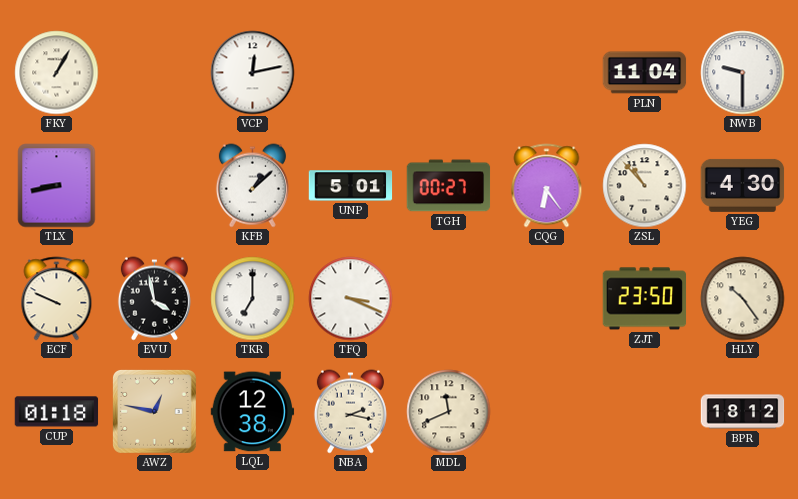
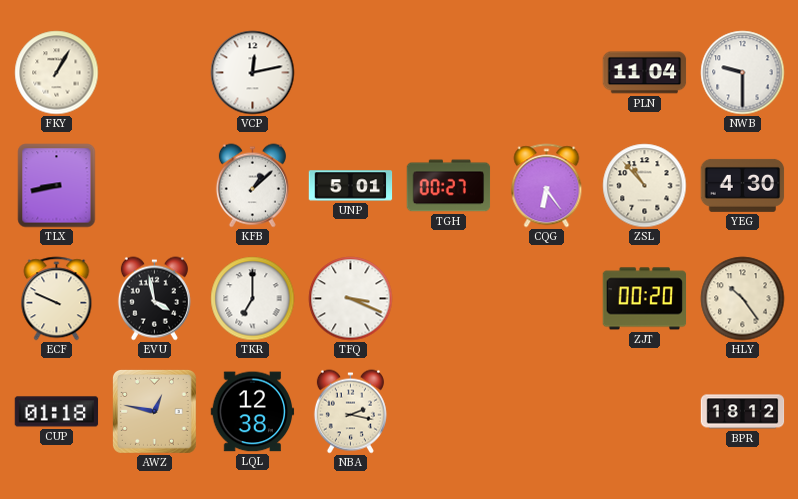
ZJT: 23:50 -> 00:20 (645, 299)
MDL: 11:41 -> none (449, 412)
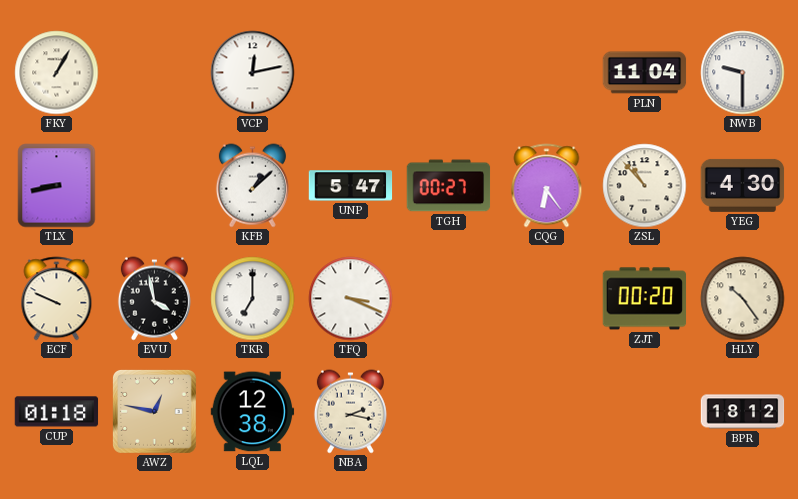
UNP: 5:01 -> 5:47 (351, 186)
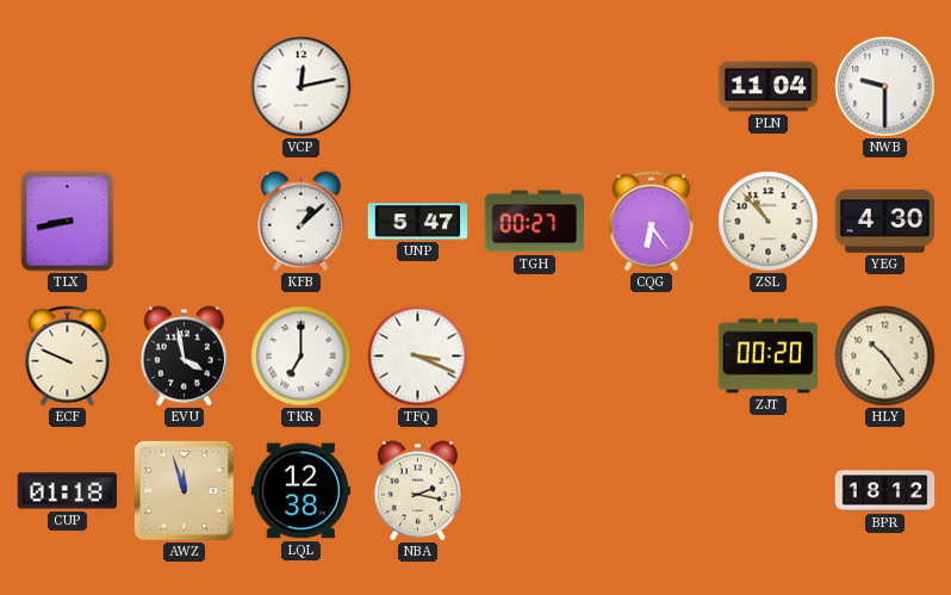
FKY: 1:05 -> none (57, 73)
AWZ: 12:47 -> 11:57 (184, 490)
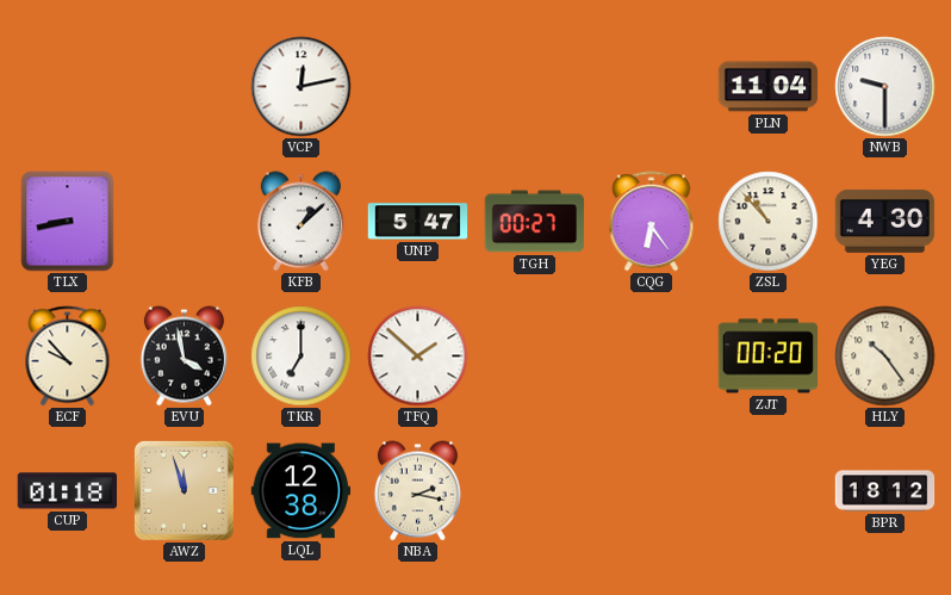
ECF: 9:49 -> 9:53 (68, 357)
TFQ: 3:19 -> 1:52 (418, 357)
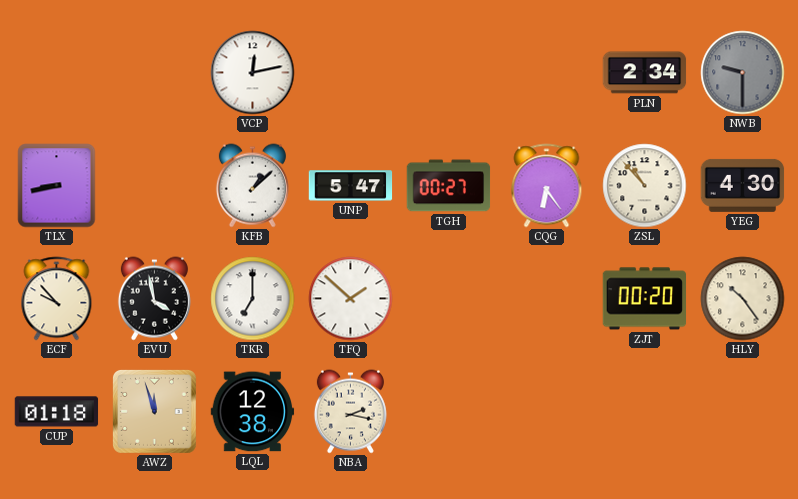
PLN: 11:04 -> 2:34 (645, 73)
NWB dial: white -> grey (743, 73)
BPR: 18:12 -> none (885, 491)
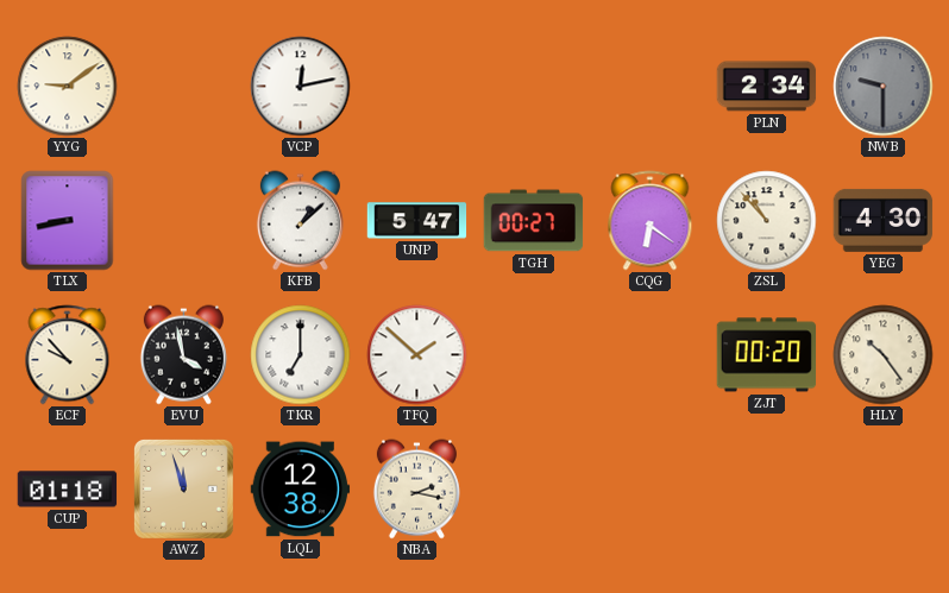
YYG: none -> 9:09 (68, 87)
CQG: 6:24 -> 6:21 (651, 221)
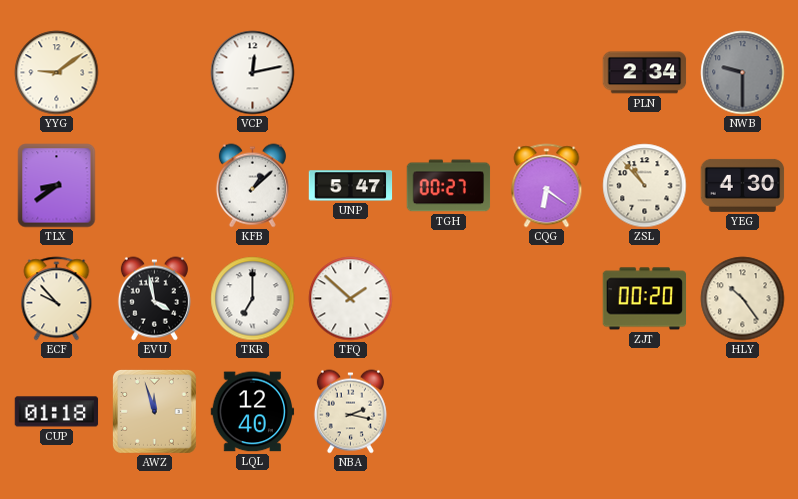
TLX: 8:43 -> 8:39 (57, 186)
LQL: 12:38 -> 12:40 (253, 412)
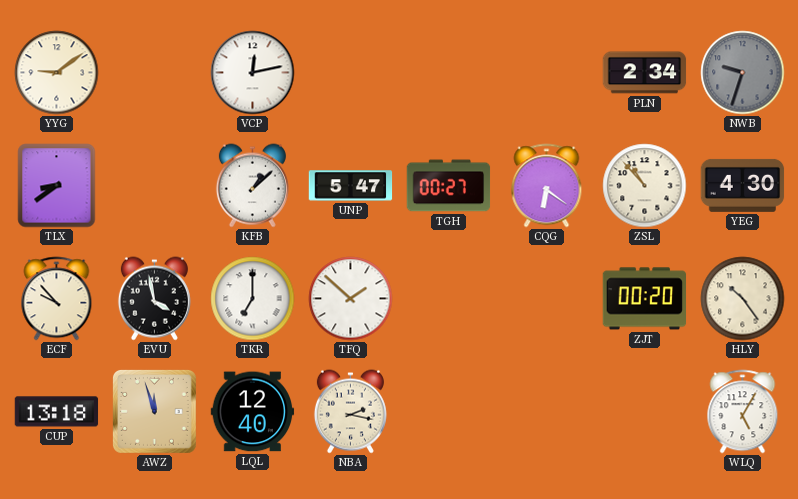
NWB: 9:30 -> 9:33 (743, 73)
CUP: 01:18 -> 13:18 (57, 412)
WLQ: none -> 5:05 (743, 412)
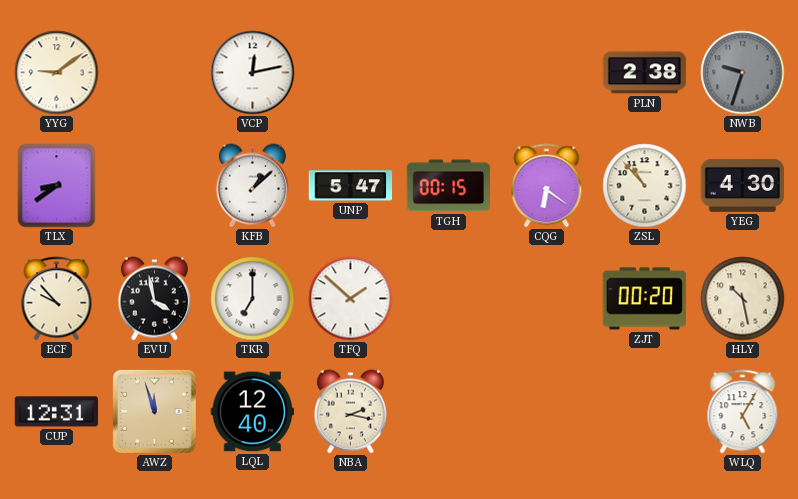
PLN: 2:34 -> 2:38 (645, 73)
TGH: 00:27 -> 00:15 (449, 186)
HLY: 10:24 -> 10:28 (743, 299)
CUP: 13:18 -> 12:31 (57, 412)
